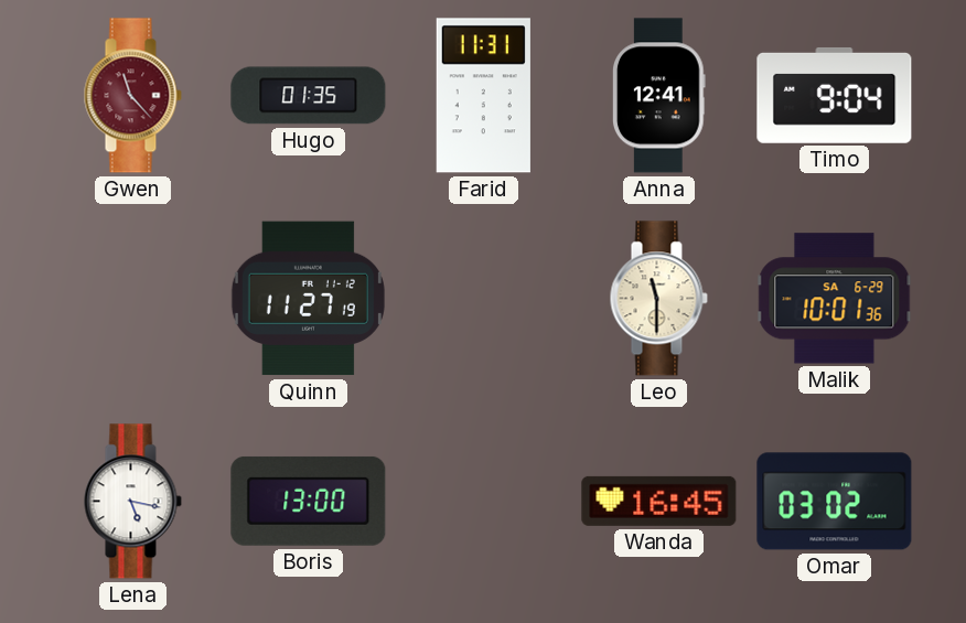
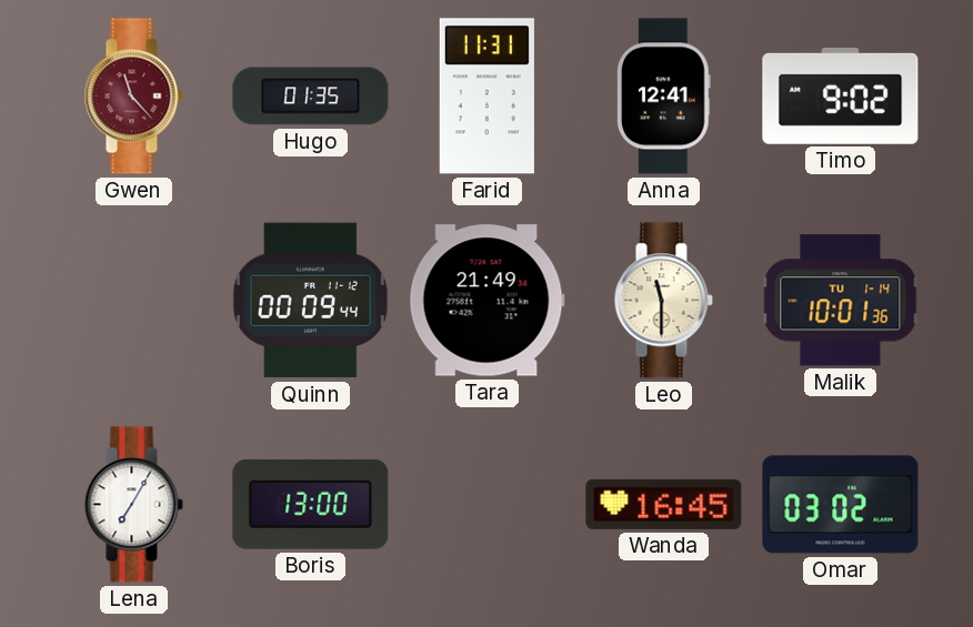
Timo: 9:04 -> 9:02 (841, 95)
Quinn: 11:27 -> 00:09 (310, 301)
Tara: none -> 21:49 (486, 301)
Malik date: SA 6-29 -> TU 1-14 (841, 301)
Lena: 5:17 -> 7:05 (133, 505)
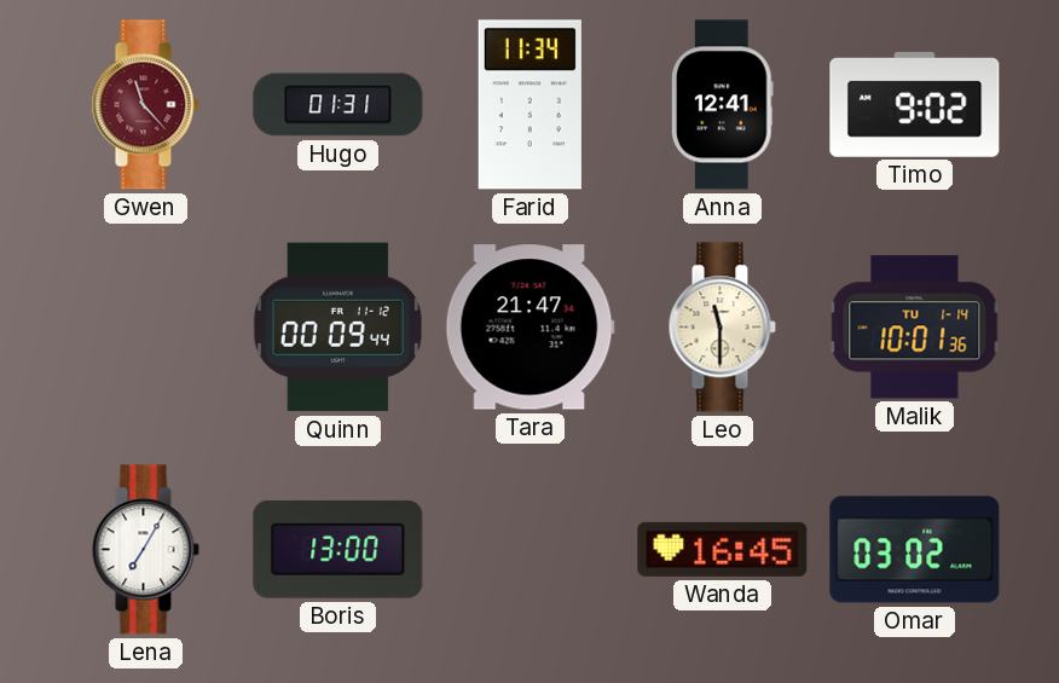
Hugo: 01:35 -> 01:31 (338, 105)
Farid: 11:31 -> 11:34 (529, 105)
Tara: 21:49 -> 21:47 (529, 328)
